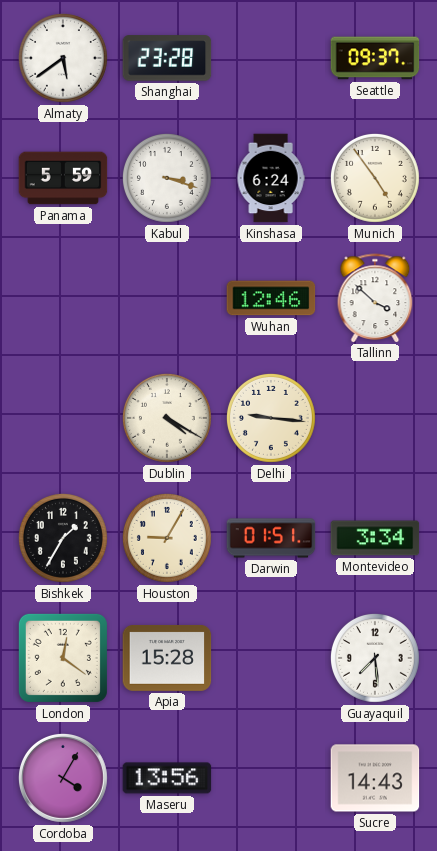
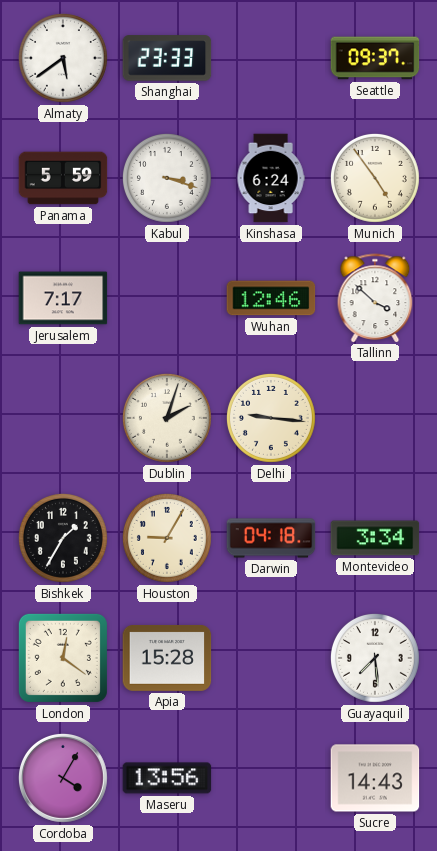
Shanghai: 23:28 -> 23:33 (167, 58)
Jerusalem: none -> 7:17 (63, 298)
Dublin: 4:20 -> 2:03 (167, 418)
Darwin: 01:51 -> 04:18 (271, 538)
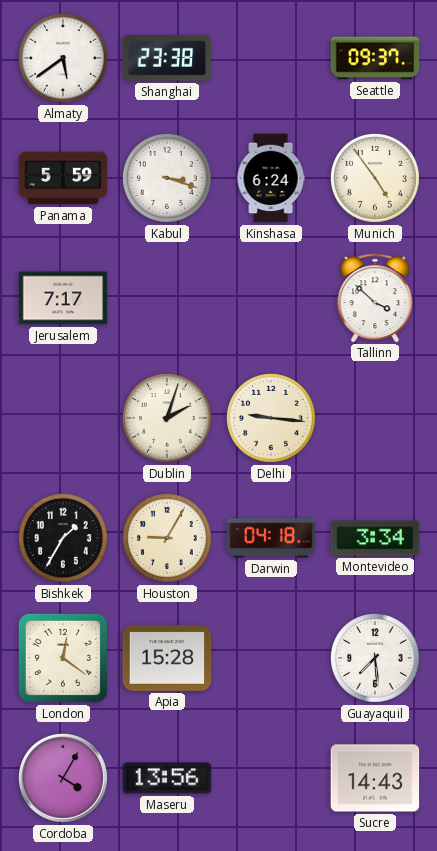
Shanghai: 23:33 -> 23:38 (167, 58)
Wuhan: 12:46 -> none (271, 298)
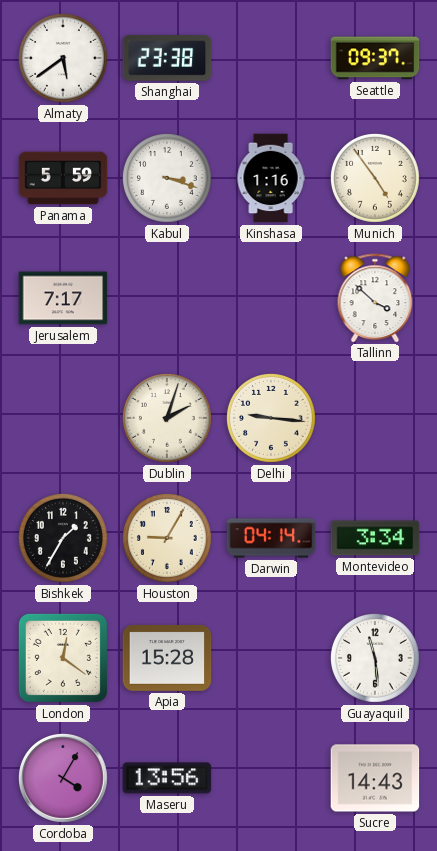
Kinshasa: 6:24 -> 1:16 (271, 178)
Darwin: 04:18 -> 04:14 (271, 538)
Guayaquil: 7:29 -> 11:29 (375, 658)
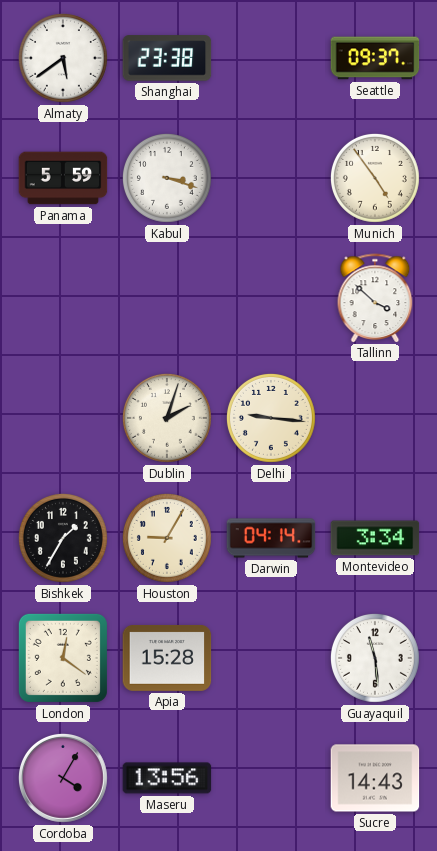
Kinshasa: 1:16 -> none (271, 178)
Jerusalem: 7:17 -> none (63, 298)
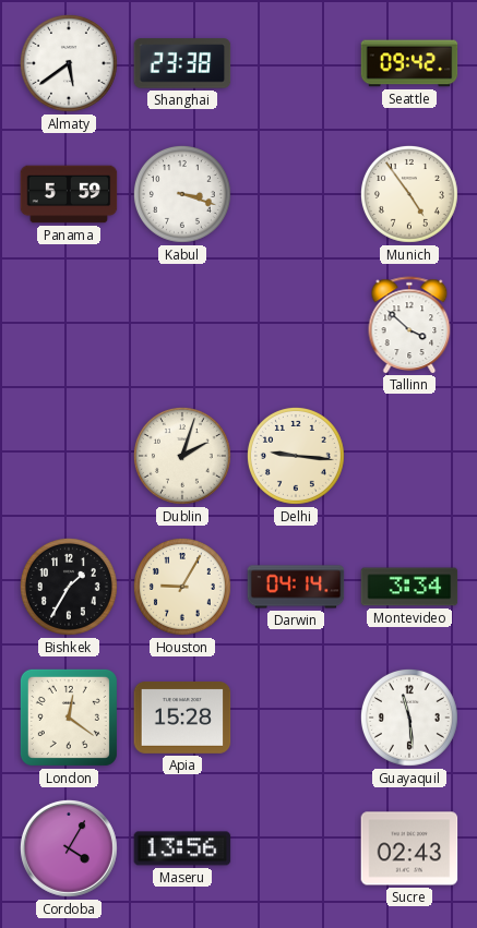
Seattle: 09:37 -> 09:42 (409, 63)
Sucre: 14:43 -> 02:43 (409, 848)
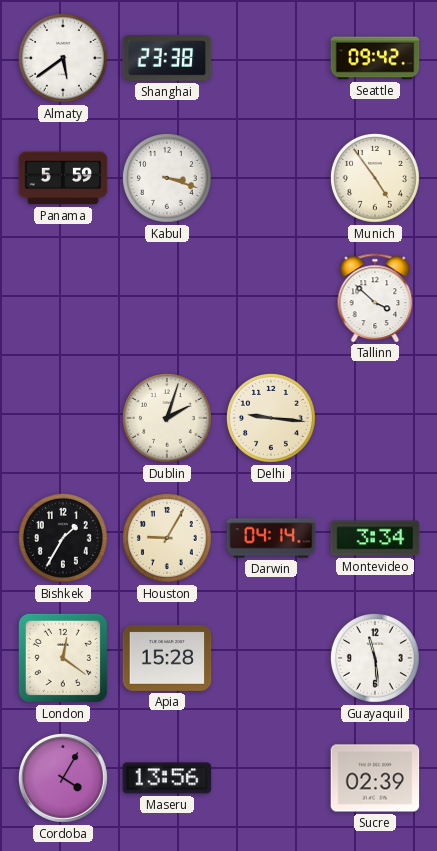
Sucre: 02:43 -> 02:39 (375, 778)
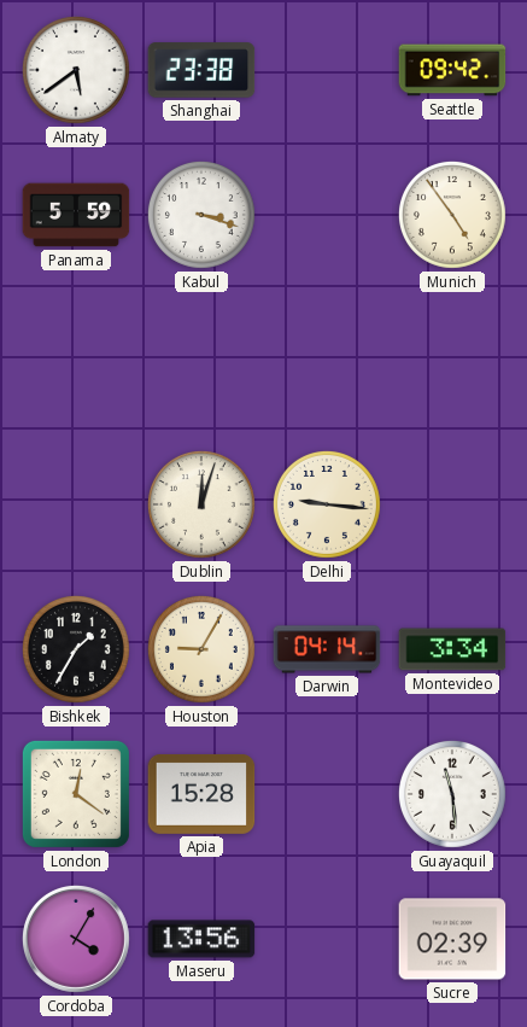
Tallinn: 3:52 -> none (375, 298)
Dublin: 2:03 -> 12:03 (201, 504)
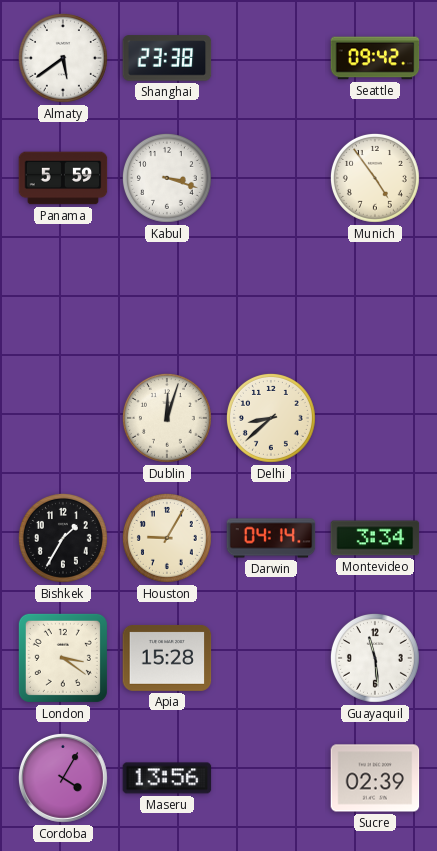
Delhi: 9:16 -> 8:38 (271, 418)
London: 12:21 -> 3:21 (63, 658)
